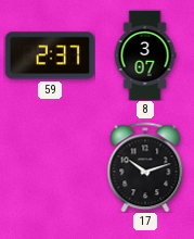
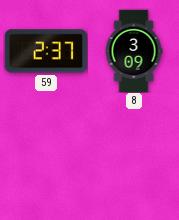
8: 3:07 -> 3:09 (134, 51)
17: 10:12 -> none (145, 167)
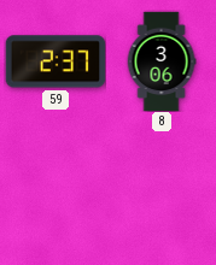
8: 3:09 -> 3:06 (162, 61)
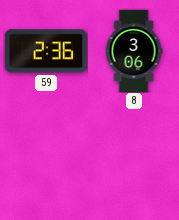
59: 2:37 -> 2:36 (46, 51)
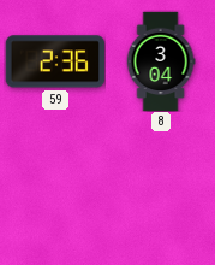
8: 3:06 -> 3:04 (161, 61)
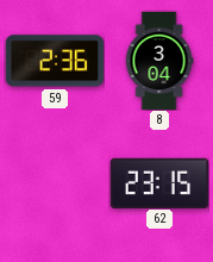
62: none -> 23:15 (159, 182)
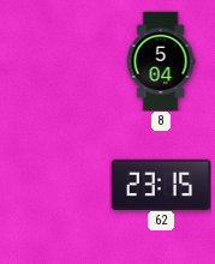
59: 2:36 -> none (55, 61)
8: 3:04 -> 5:04 (161, 61)
